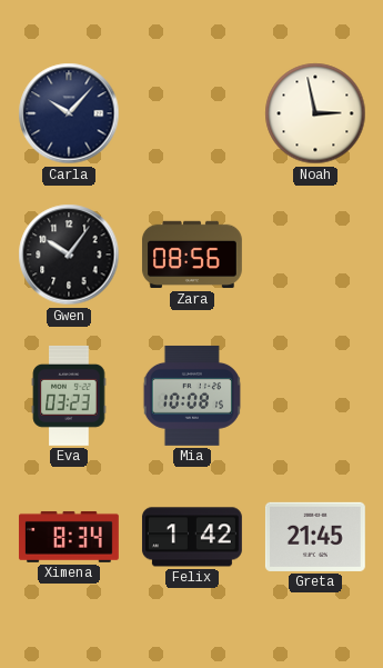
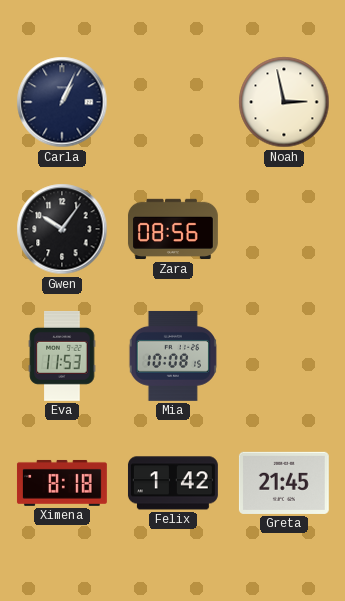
Carla: 10:07 -> 1:04 (62, 102)
Eva: 03:23 -> 11:53 (62, 356)
Ximena: 8:34 -> 8:18 (62, 483)
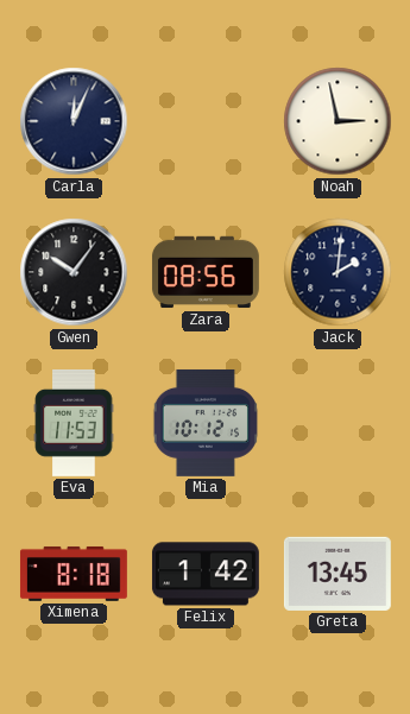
Carla: 1:04 -> 12:04 (74, 121)
Jack: none -> 2:01 (338, 272)
Mia: 10:08 -> 10:12 (206, 423)
Greta: 21:45 -> 13:45 (338, 574)
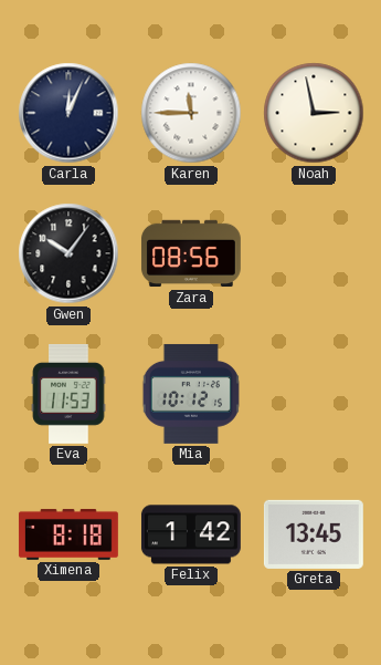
Karen: none -> 11:45 (191, 113)
Jack: 2:01 -> none (338, 272)
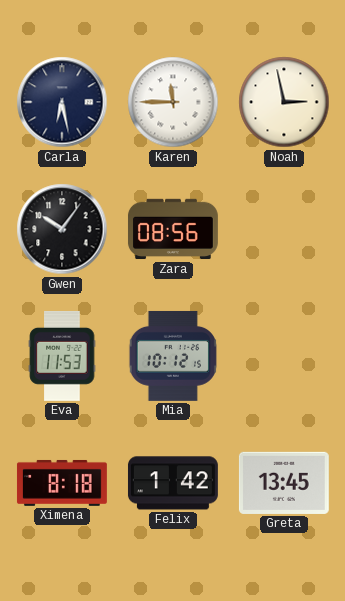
Carla: 12:04 -> 6:28 (62, 102)
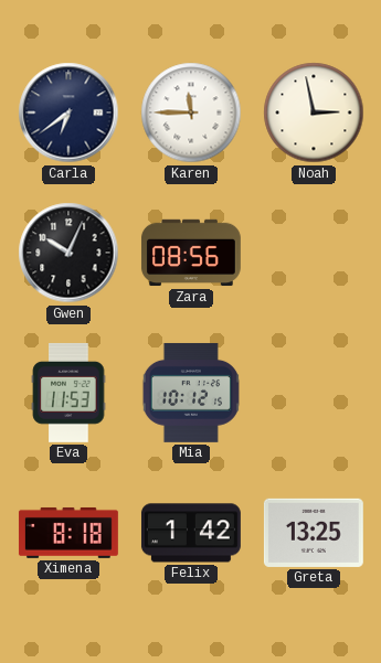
Carla: 6:28 -> 6:39 (68, 113)
Gwen: 10:06 -> 10:04 (68, 253)
Greta: 13:45 -> 13:25 (314, 533)
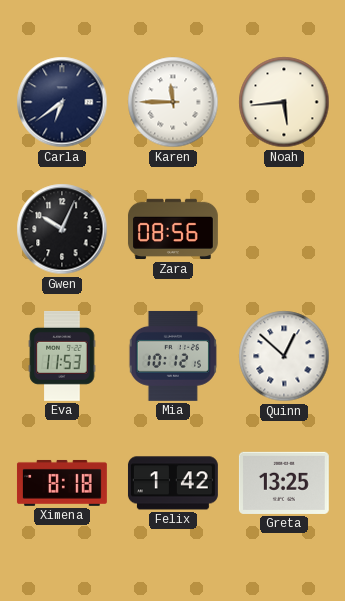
Noah: 2:58 -> 5:44 (284, 102)
Quinn: none -> 12:52 (284, 356)
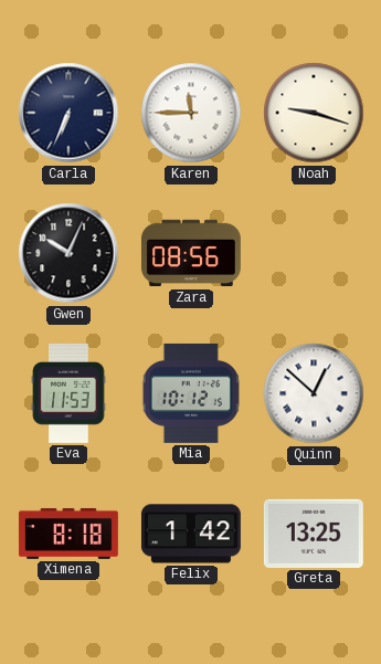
Carla: 6:39 -> 6:34 (68, 113)
Noah: 5:44 -> 9:18 (314, 113)
